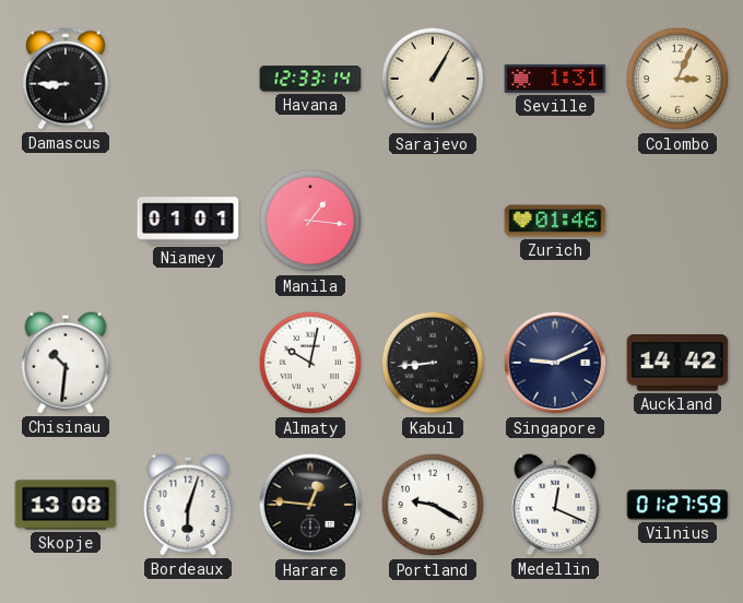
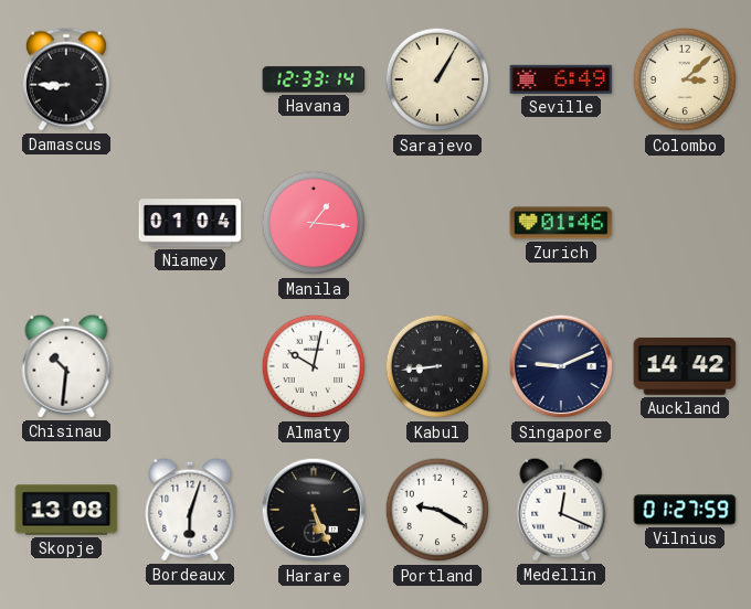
Seville: 1:31 -> 6:49 (561, 79)
Colombo: 3:04 -> 3:08 (685, 79)
Niamey: 01:01 -> 01:04 (190, 223)
Harare: 12:46 -> 5:26 (314, 510)
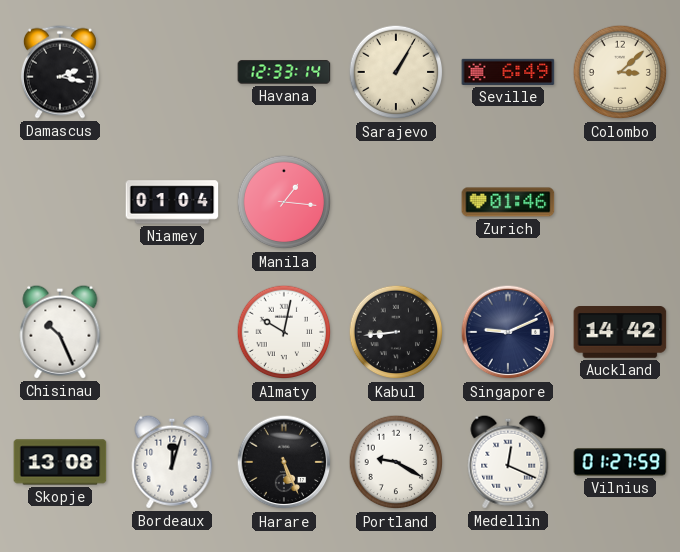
Damascus: 8:45 -> 2:17 (60, 72)
Chisinau: 10:31 -> 10:26 (60, 332)
Bordeaux: 6:03 -> 12:03 (172, 462)
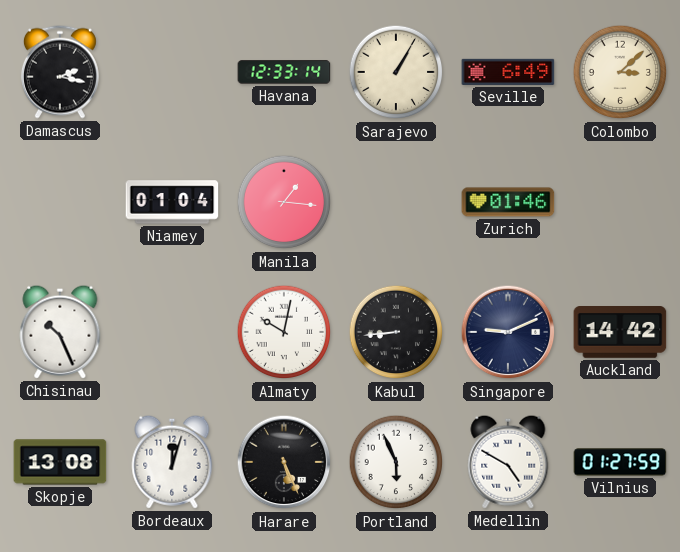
Portland: 9:20 -> 5:56 (396, 462)
Medellin: 12:19 -> 4:50 (508, 462)
